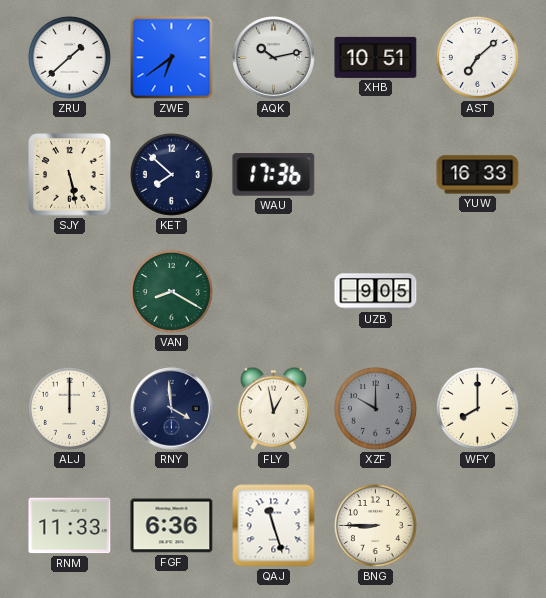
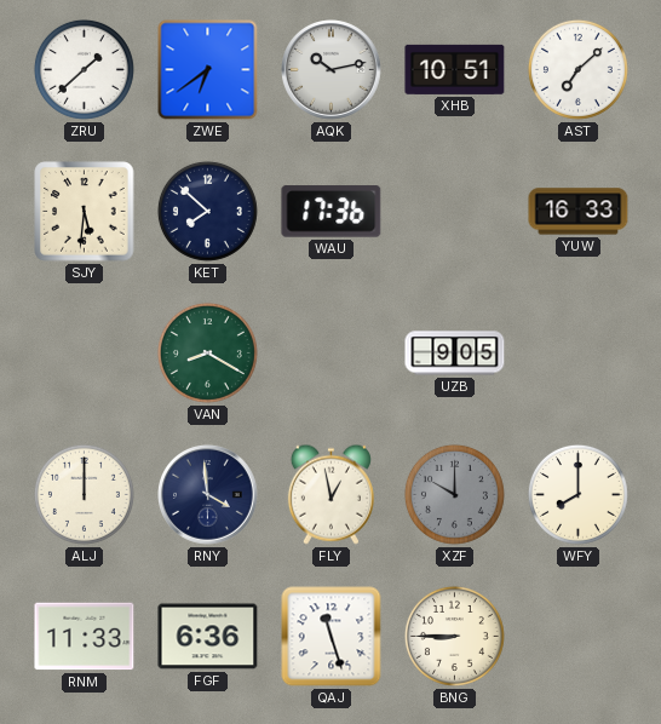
SJY: 5:28 -> 5:31 (85, 212)
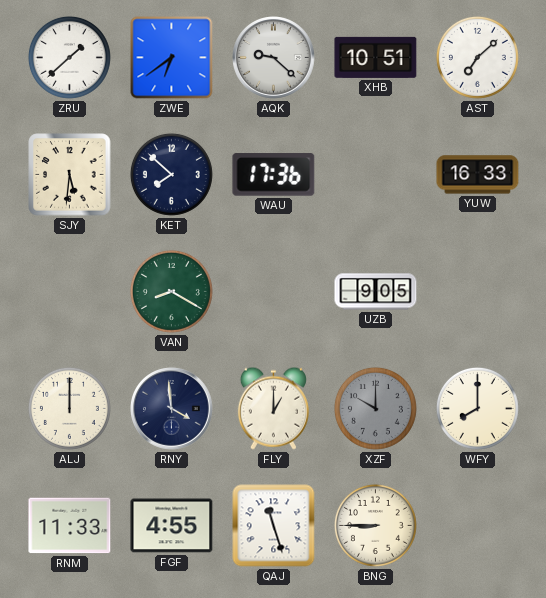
AQK: 10:13 -> 9:22 (274, 58)
FLY: 12:58 -> 1:00 (273, 408)
FGF: 6:36 -> 4:55 (172, 526)
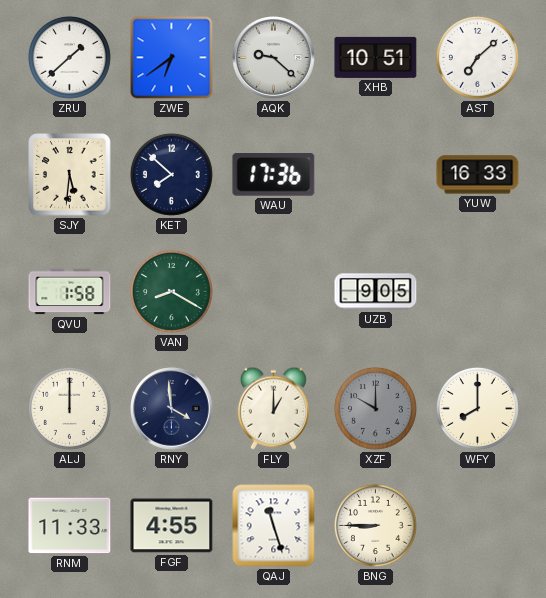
QVU: none -> 1:58 (70, 292)
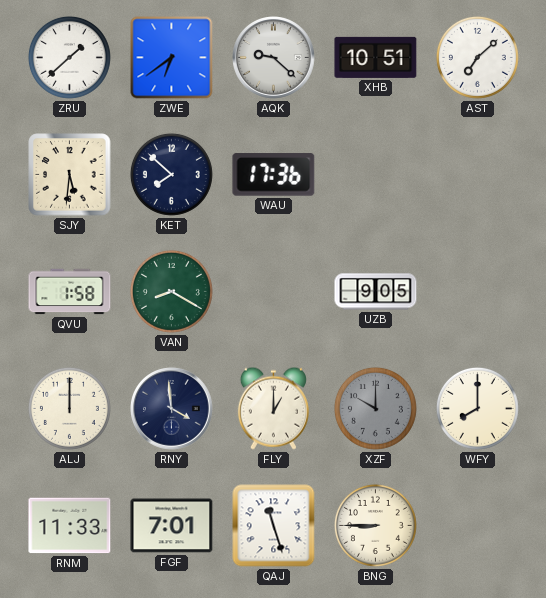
YUW: 16:33 -> none (478, 175)
FGF: 4:55 -> 7:01 (172, 526)
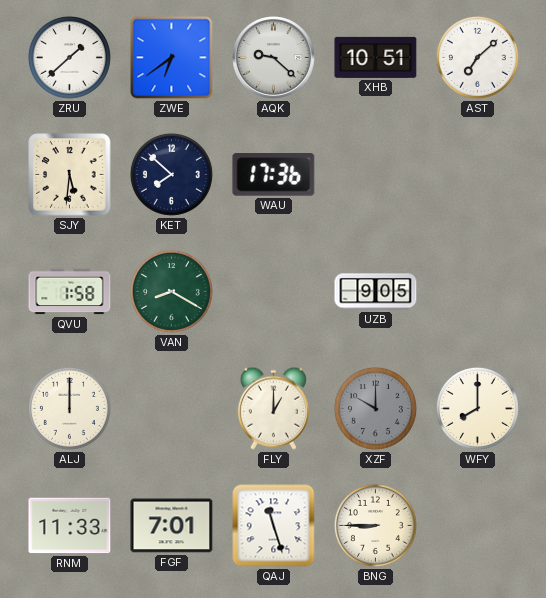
RNY: 3:59 -> none (172, 409)
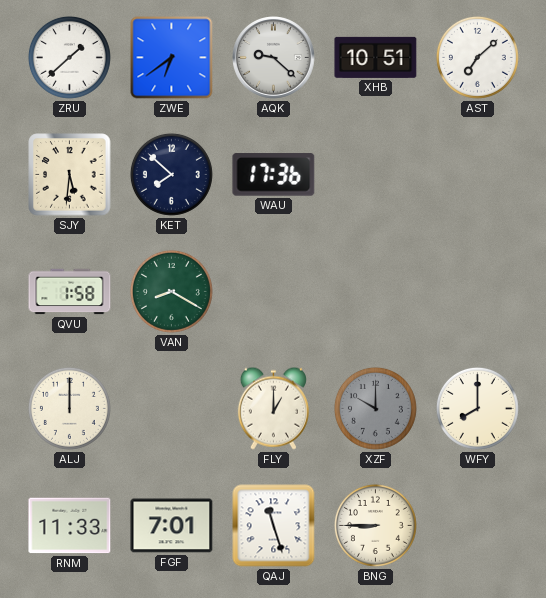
UZB: 9:05 -> none (376, 292)
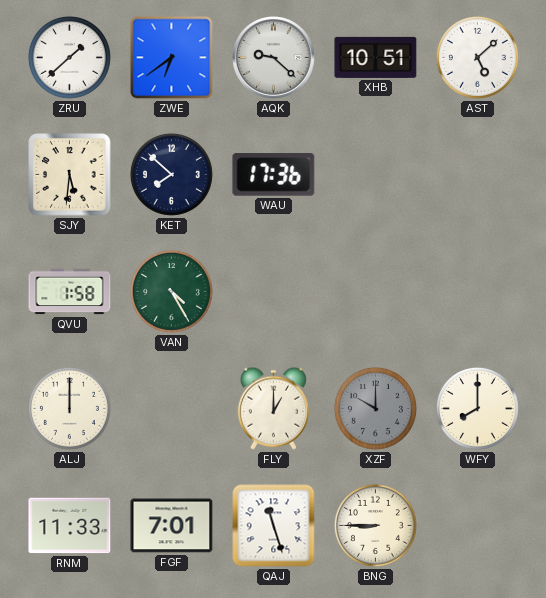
AST: 7:08 -> 5:08 (477, 57)
VAN: 8:20 -> 4:25 (171, 291)
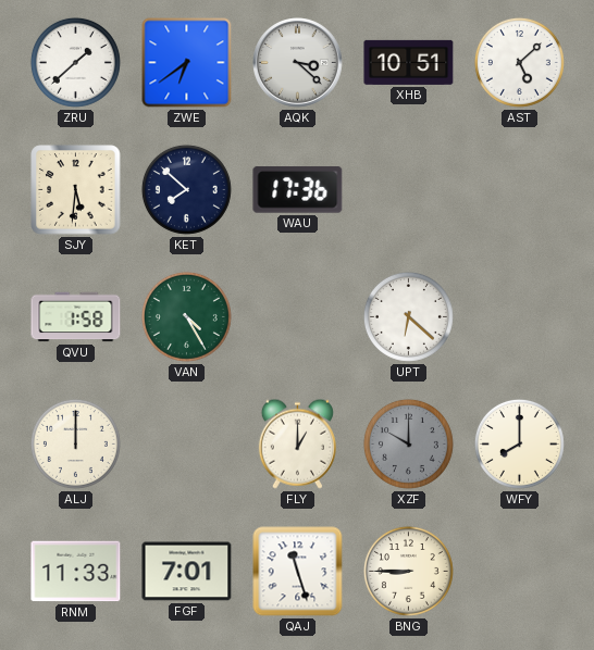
AQK: 9:22 -> 3:22 (298, 63)
UPT: none -> 6:22 (408, 316)
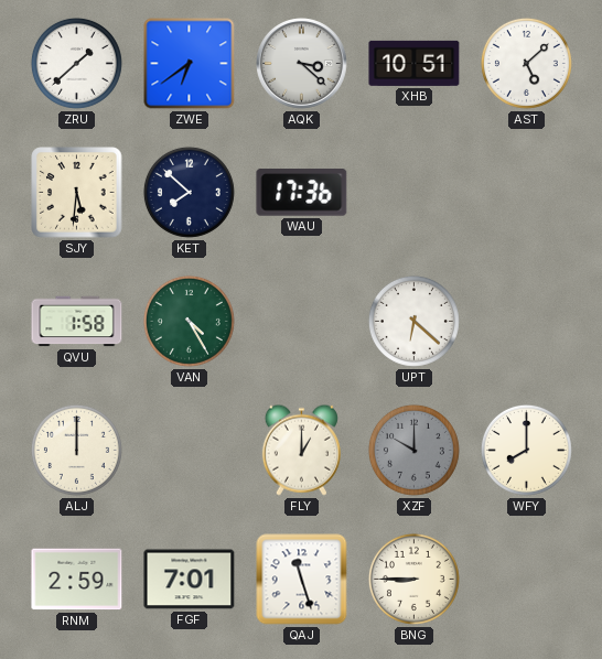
RNM: 11:33 -> 2:59 (77, 580)
